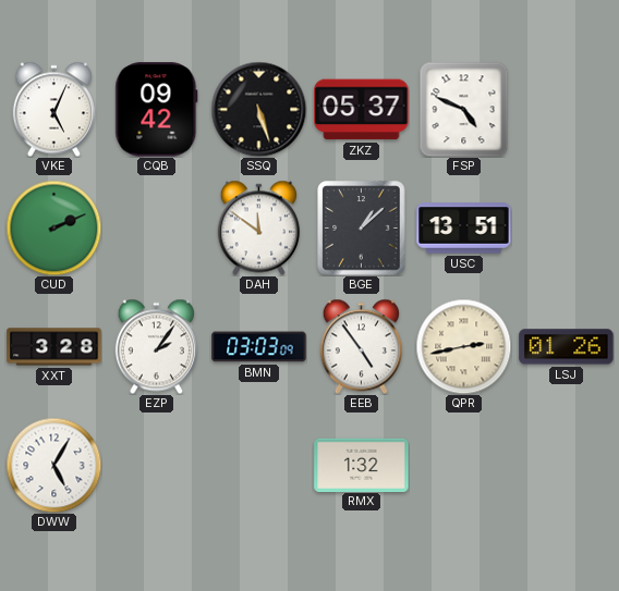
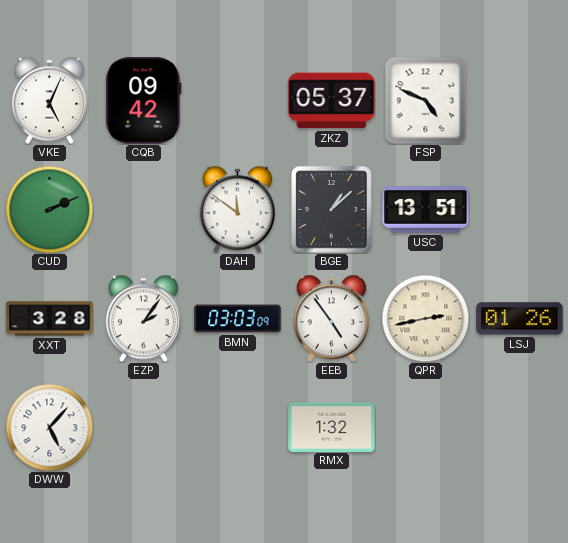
SSQ: 5:27 -> none (258, 109)
DWW: 5:05 -> 5:07 (49, 427)
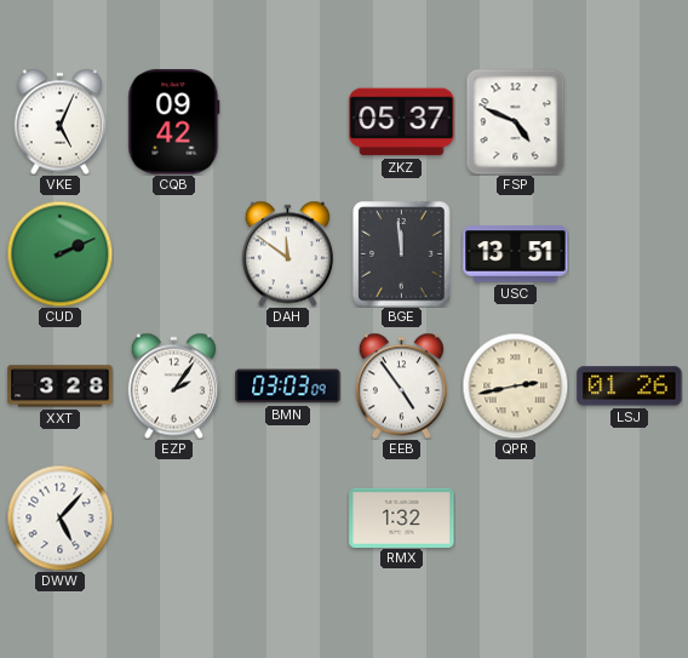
BGE: 1:08 -> 11:59 (402, 254)
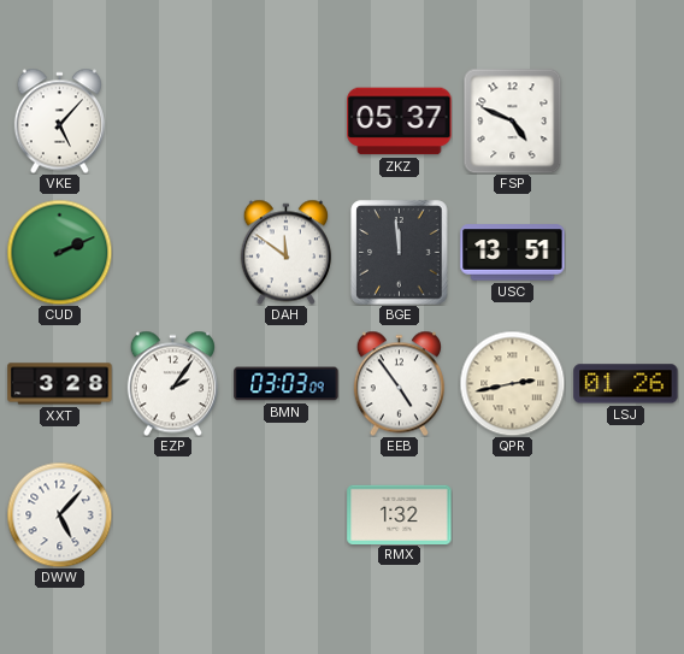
VKE: 5:04 -> 5:07 (59, 120)
CQB: 09:42 -> none (174, 122)
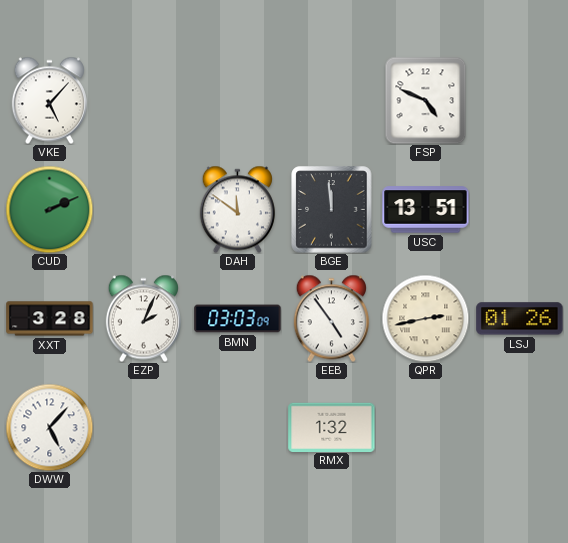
ZKZ: 05:37 -> none (400, 122)
EZP: 2:06 -> 2:04 (143, 318)
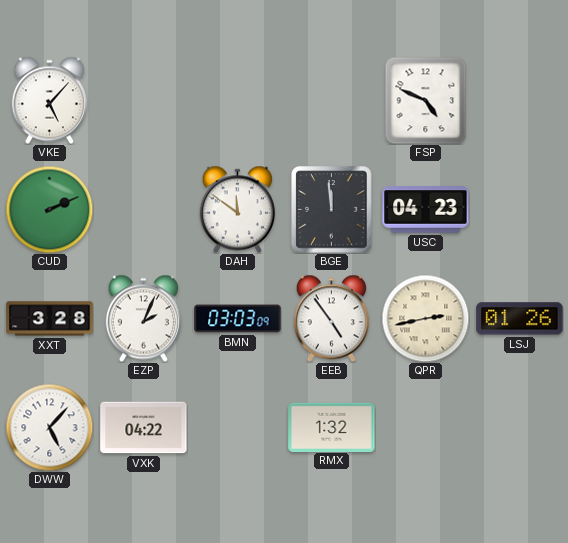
USC: 13:51 -> 04:23 (426, 210)
VXK: none -> 04:22 (144, 428)
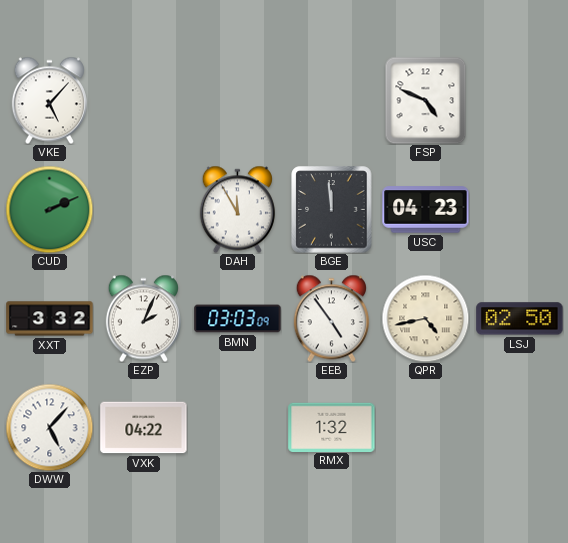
DAH: 11:51 -> 11:55 (237, 209)
XXT: 3:28 -> 3:32 (50, 319)
QPR: 2:43 -> 4:43 (425, 318)
LSJ: 01:26 -> 02:50 (520, 319)
